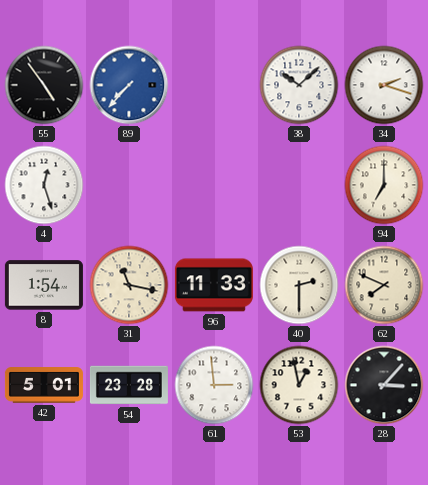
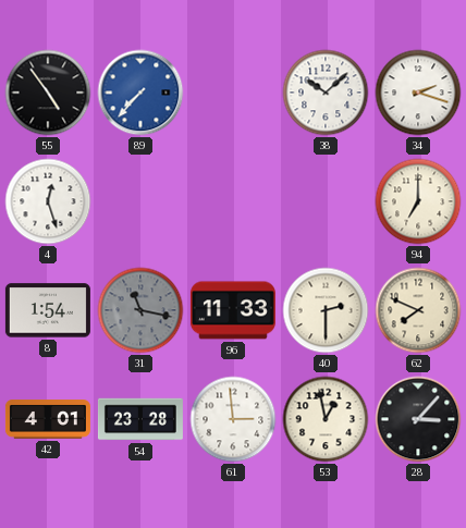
31 dial: cream -> grey (140, 310)
42: 5:01 -> 4:01 (48, 419)
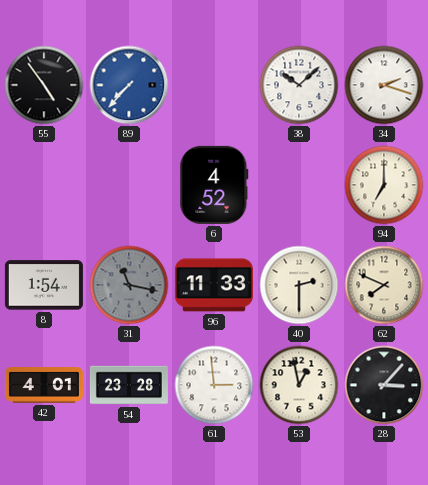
4: 12:27 -> none (48, 201)
6: none -> 4:52 (214, 185)
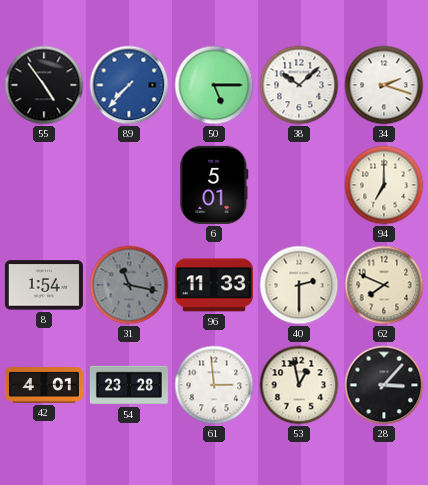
50: none -> 5:15 (214, 85)
6: 4:52 -> 5:01 (214, 185)
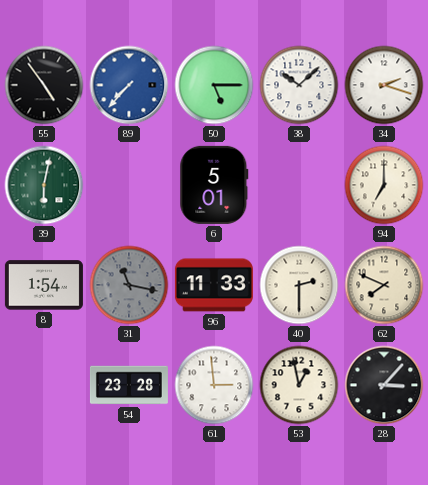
39: none -> 6:02 (44, 185)
42: 4:01 -> none (44, 385)
